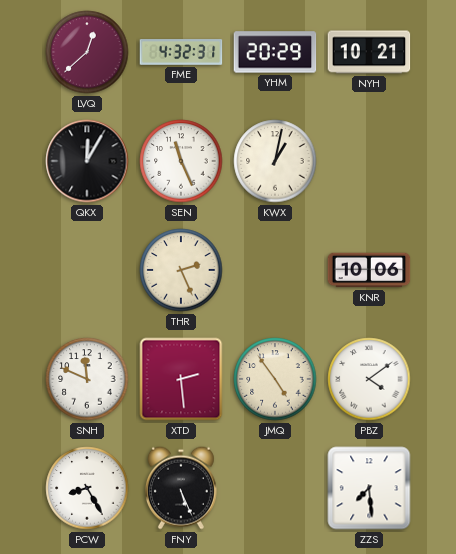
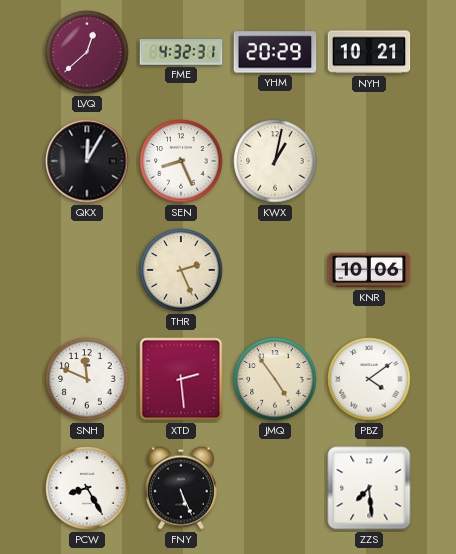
SEN: 11:26 -> 8:26 (181, 161)
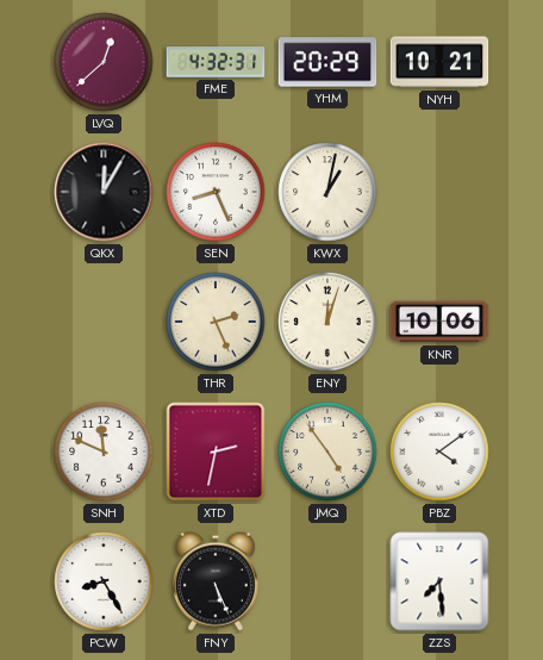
ENY: none -> 12:03 (327, 322)
XTD: 2:29 -> 2:32 (216, 452)
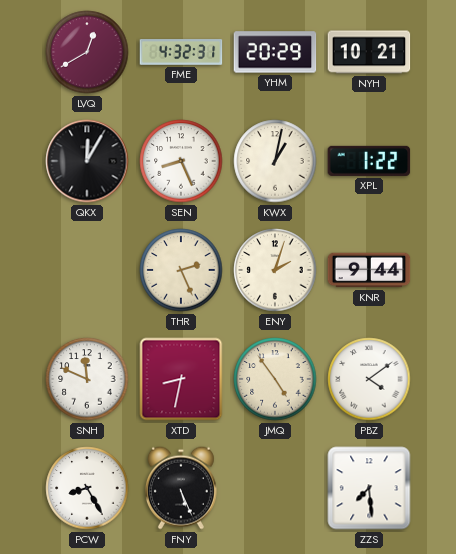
LVQ: 12:38 -> 12:40 (87, 52)
XPL: none -> 1:22 (369, 161)
ENY: 12:03 -> 2:03 (275, 270)
KNR: 10:06 -> 9:44 (369, 270)
XTD: 2:32 -> 8:32 (181, 379)
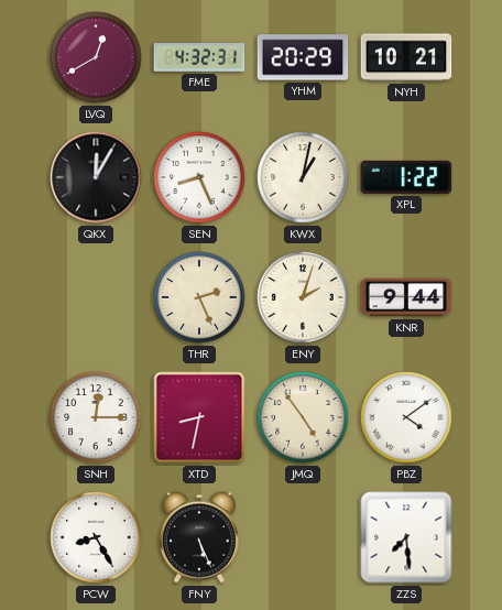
SNH: 11:49 -> 12:15 (96, 417)
